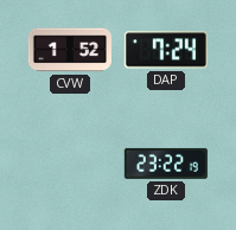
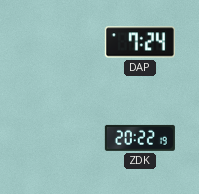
CVW: 1:52 -> none (70, 50)
ZDK: 23:22 -> 20:22 (140, 138)
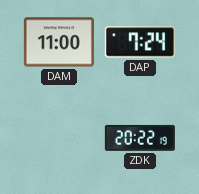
DAM: none -> 11:00 (59, 42)
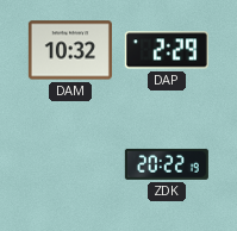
DAM: 11:00 -> 10:32 (70, 50)
DAP: 7:24 -> 2:29 (167, 50)
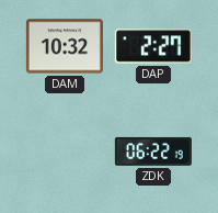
DAP: 2:29 -> 2:27 (153, 46)
ZDK: 20:22 -> 06:22 (153, 152)
